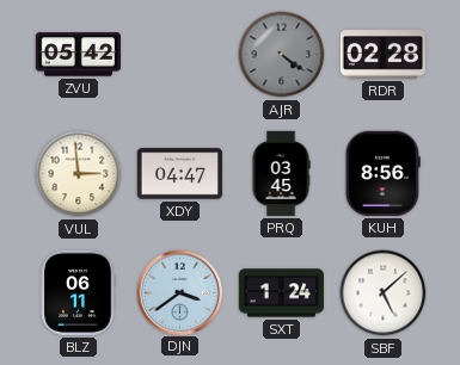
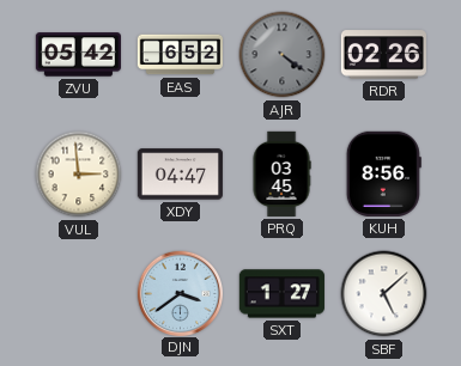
EAS: none -> 6:52 (180, 55)
RDR: 02:28 -> 02:26 (383, 55)
BLZ: 06:11 -> none (78, 292)
SXT: 1:24 -> 1:27 (281, 294)
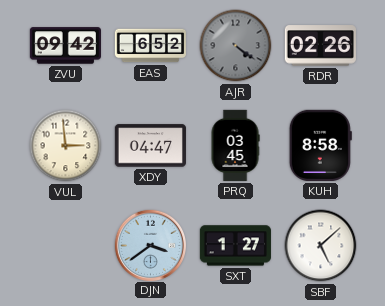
ZVU: 05:42 -> 09:42 (65, 46)
KUH: 8:56 -> 8:58 (320, 145)
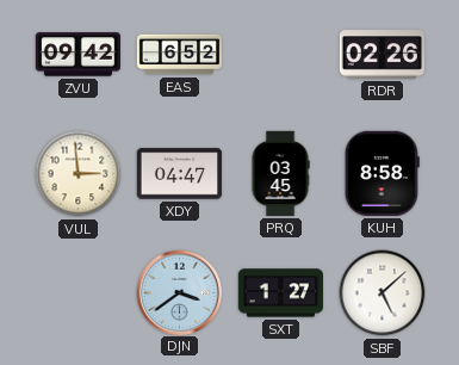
AJR: 4:21 -> none (236, 46)
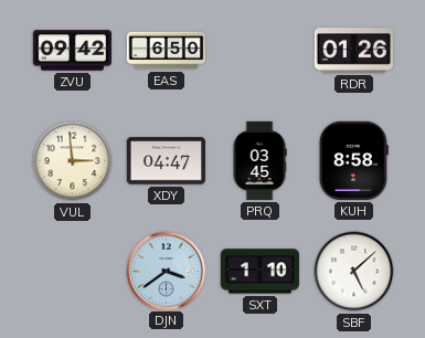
EAS: 6:52 -> 6:50 (166, 51)
RDR: 02:26 -> 01:26 (353, 51)
SXT: 1:27 -> 1:10 (259, 272)
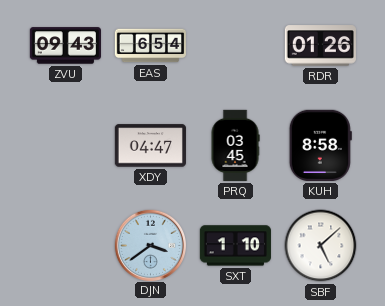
ZVU: 09:42 -> 09:43 (65, 46)
EAS: 6:50 -> 6:54 (150, 46)
VUL: 2:59 -> none (73, 161)
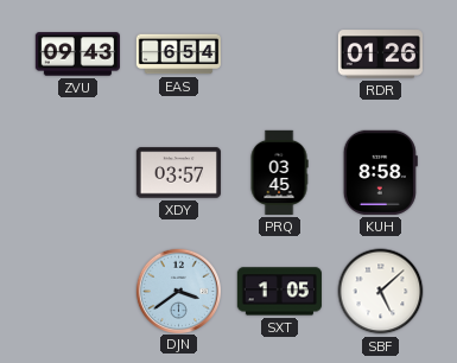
XDY: 04:47 -> 03:57 (178, 173)
SXT: 1:10 -> 1:05 (279, 292)
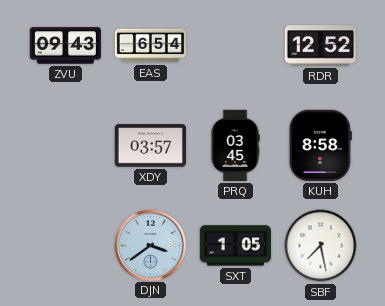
RDR: 01:26 -> 12:52 (320, 46)
SBF: 5:08 -> 7:28 (321, 246)
